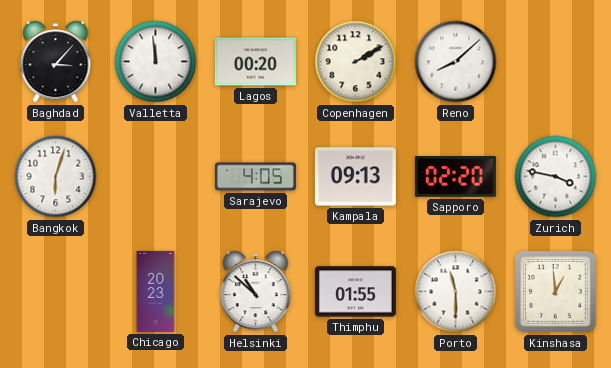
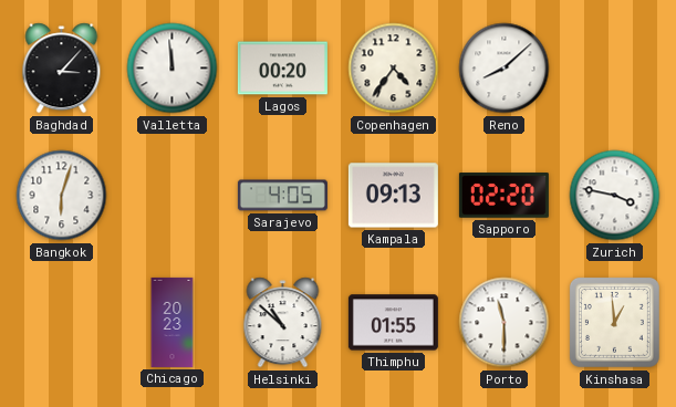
Copenhagen: 2:10 -> 4:36 (394, 69)
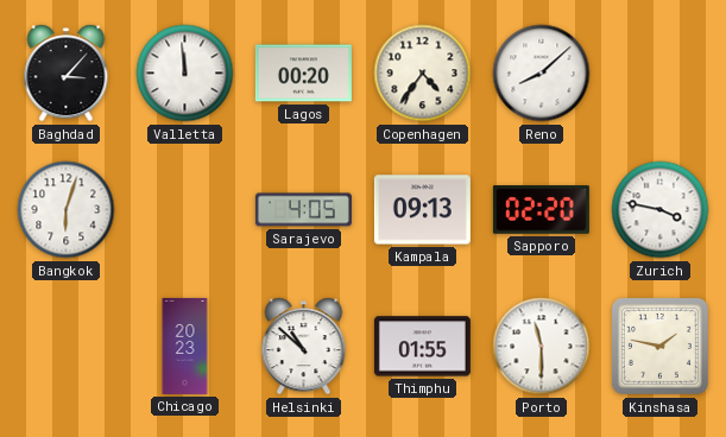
Kinshasa: 12:59 -> 1:47 (659, 346)
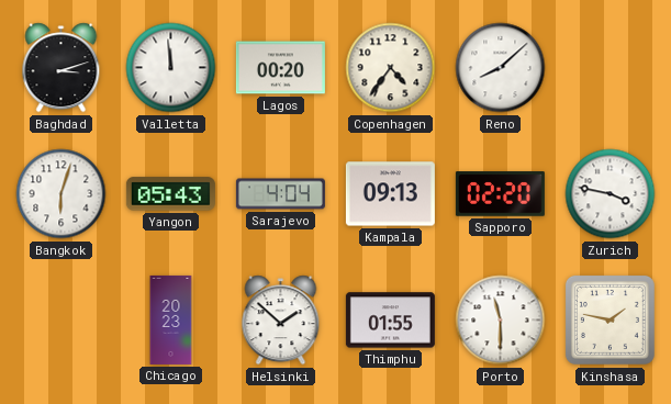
Baghdad: 3:07 -> 3:12 (61, 68)
Yangon: none -> 05:43 (170, 194)
Sarajevo: 4:05 -> 4:04 (280, 194)
Helsinki: 10:52 -> 1:52 (281, 321)
